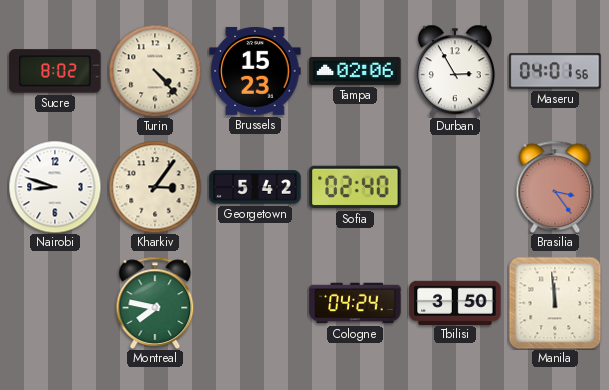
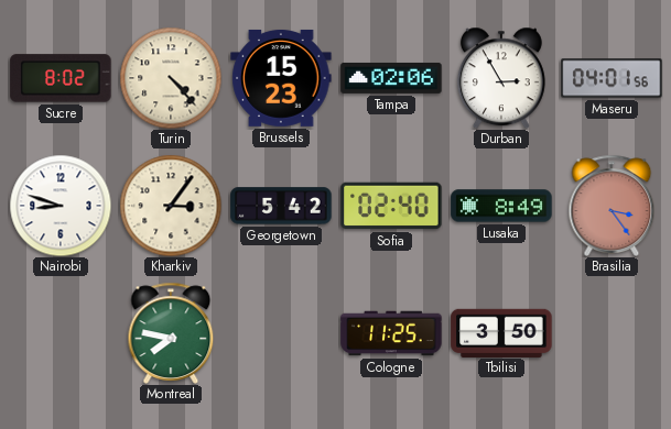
Lusaka: none -> 8:49 (501, 206)
Cologne: 04:24 -> 11:25 (391, 333)
Manila: 11:59 -> none (555, 303)
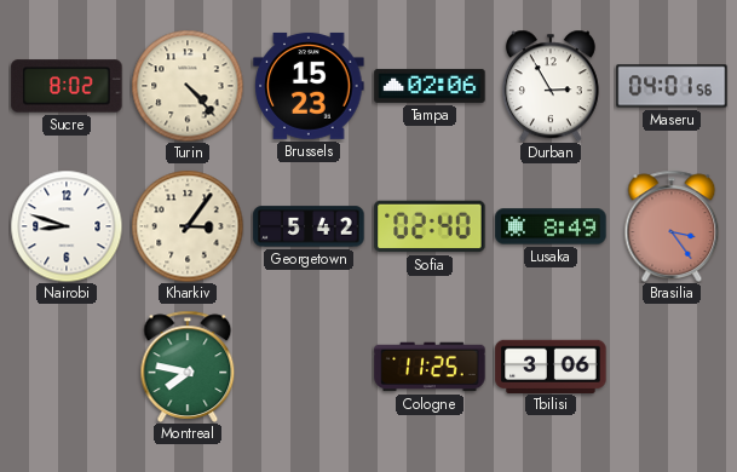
Tbilisi: 3:50 -> 3:06 (551, 365)
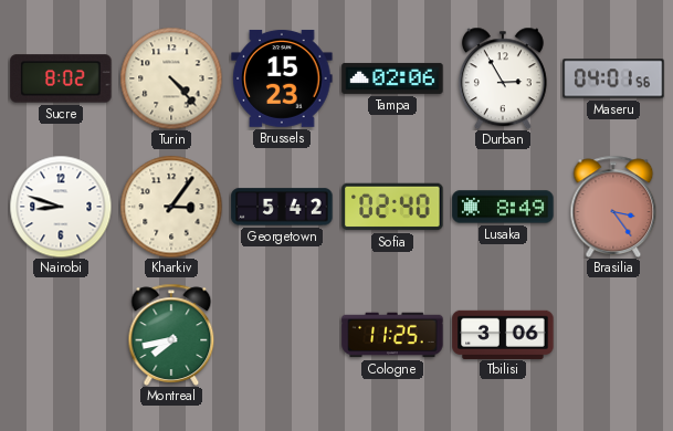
Montreal: 7:47 -> 7:43 (171, 335)
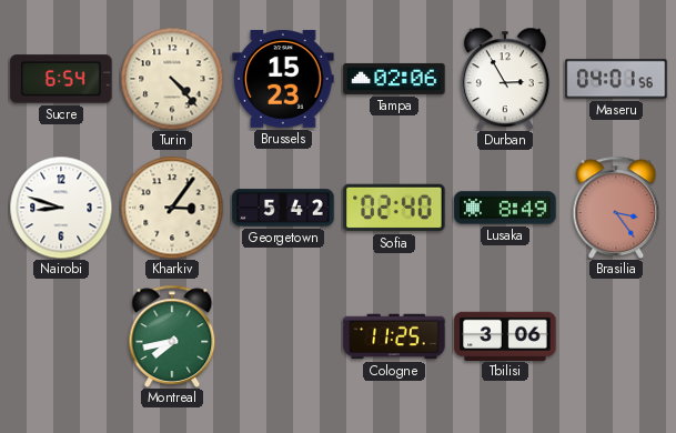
Sucre: 8:02 -> 6:54 (61, 79)
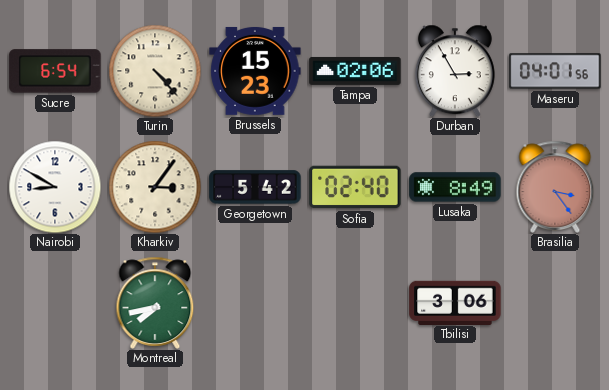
Nairobi: 8:48 -> 8:50 (55, 187)
Cologne: 11:25 -> none (394, 336)
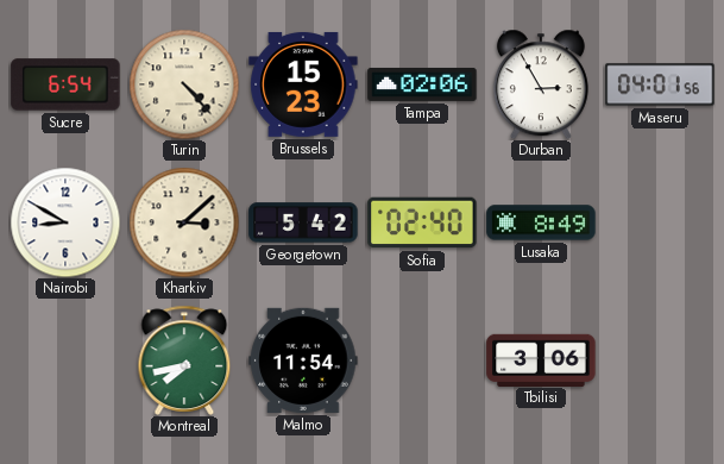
Kharkiv: 3:06 -> 3:08 (184, 222)
Brasilia: 3:24 -> none (555, 187)
Malmo: none -> 11:54 (303, 360)
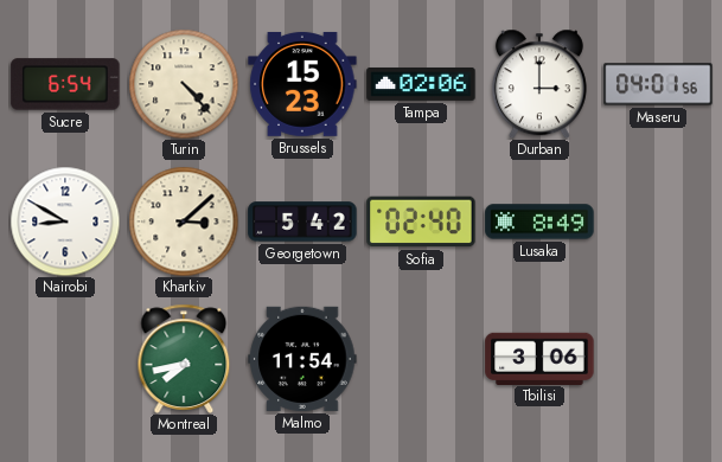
Durban: 2:55 -> 3:00 (539, 84)
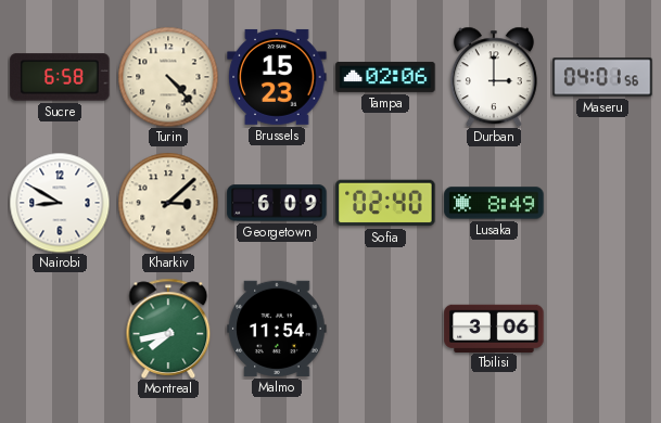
Sucre: 6:54 -> 6:58 (60, 77)
Georgetown: 5:42 -> 6:09 (277, 203)
